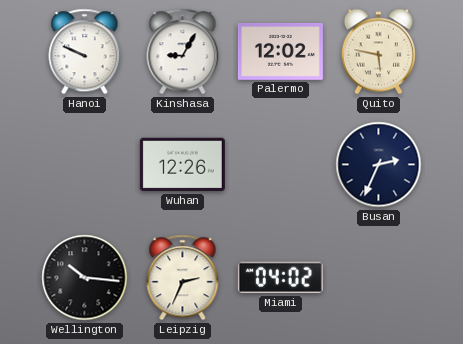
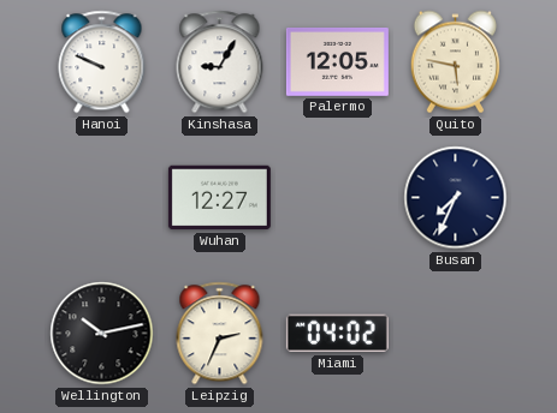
Palermo: 12:02 -> 12:05 (337, 61)
Wuhan: 12:26 -> 12:27 (219, 198)
Busan: 2:34 -> 7:34 (456, 198)
Wellington: 10:16 -> 10:13 (102, 334)
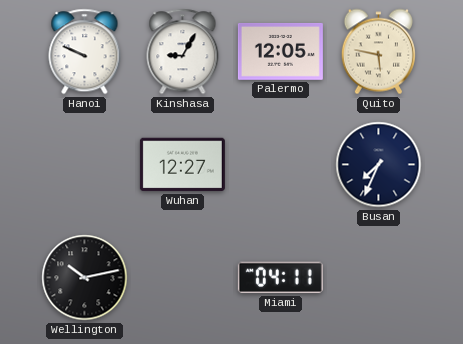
Leipzig: 2:34 -> none (220, 334)
Miami: 04:02 -> 04:11 (280, 278)
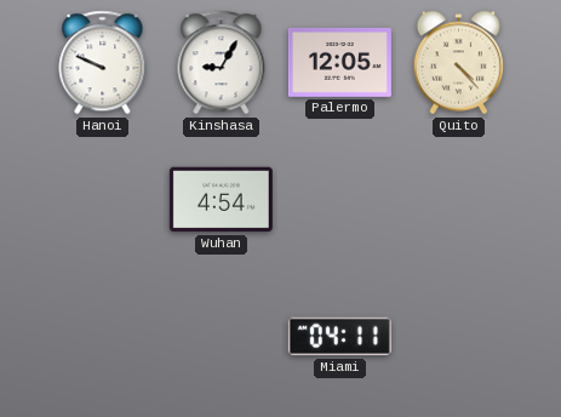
Quito: 5:47 -> 4:23 (458, 63)
Wuhan: 12:27 -> 4:54 (221, 200)
Busan: 7:34 -> none (379, 165)
Wellington: 10:13 -> none (85, 278)
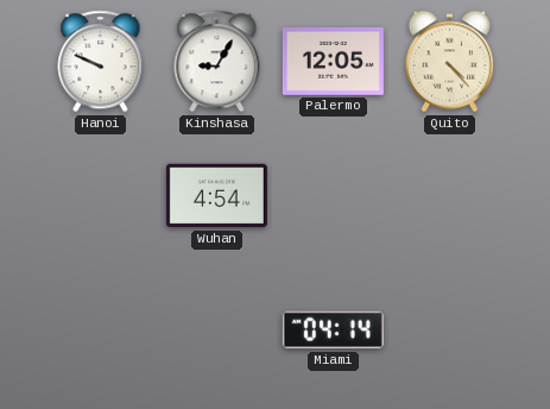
Miami: 04:11 -> 04:14 (333, 331)
